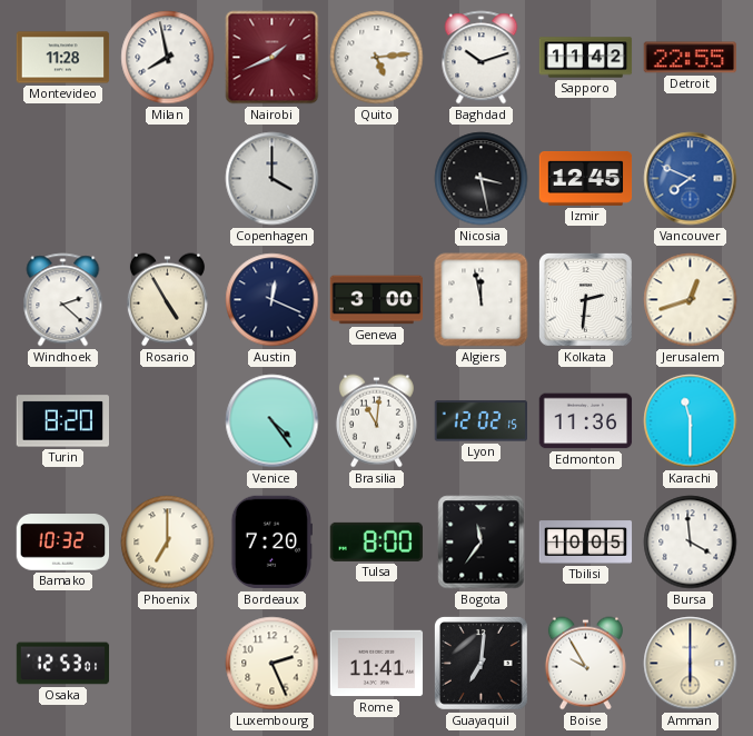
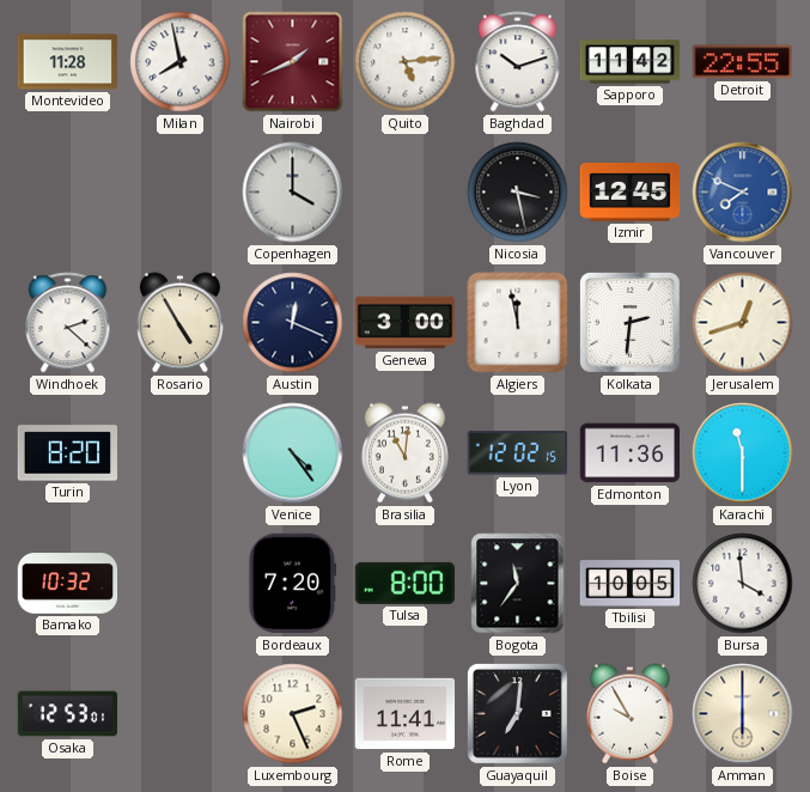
Phoenix: 7:00 -> none (168, 543)
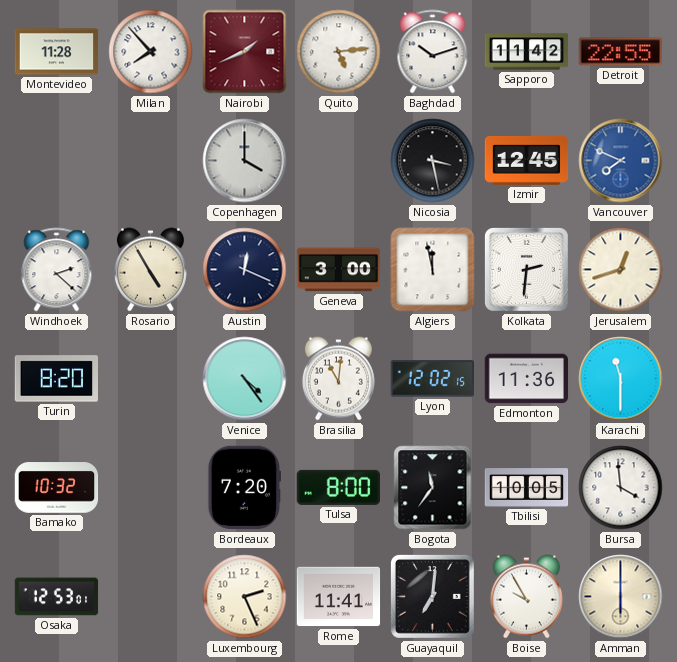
Milan: 7:58 -> 7:53 (151, 52)
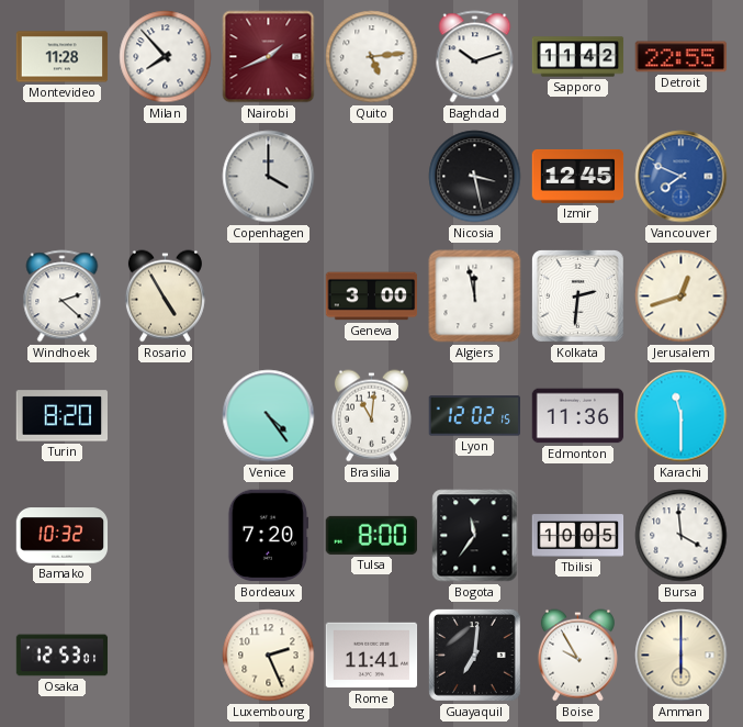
Austin: 12:19 -> none (245, 270)
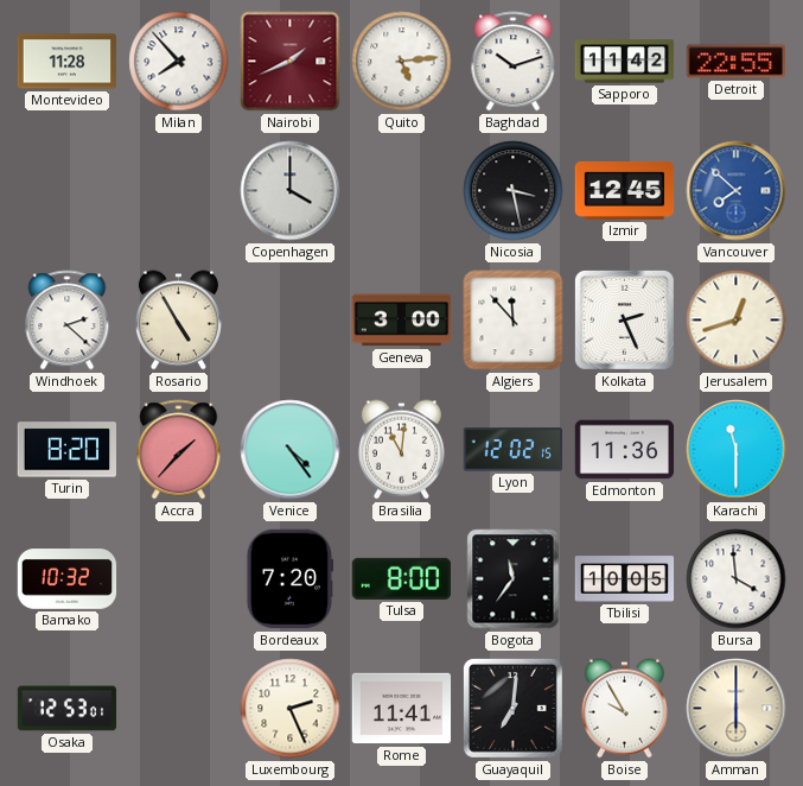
Vancouver: 7:49 -> 7:52 (737, 191)
Algiers: 11:58 -> 11:53 (514, 321)
Kolkata: 2:31 -> 2:26 (625, 321)
Accra: none -> 1:37 (179, 450)
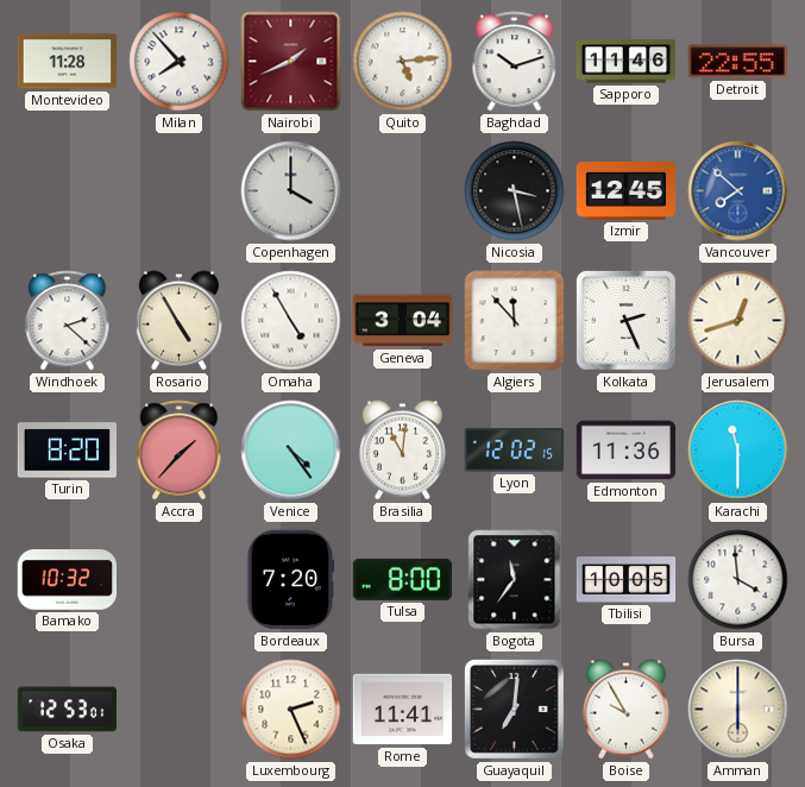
Sapporo: 11:42 -> 11:46 (627, 62)
Omaha: none -> 4:55 (291, 321)
Geneva: 3:00 -> 3:04 (403, 321)
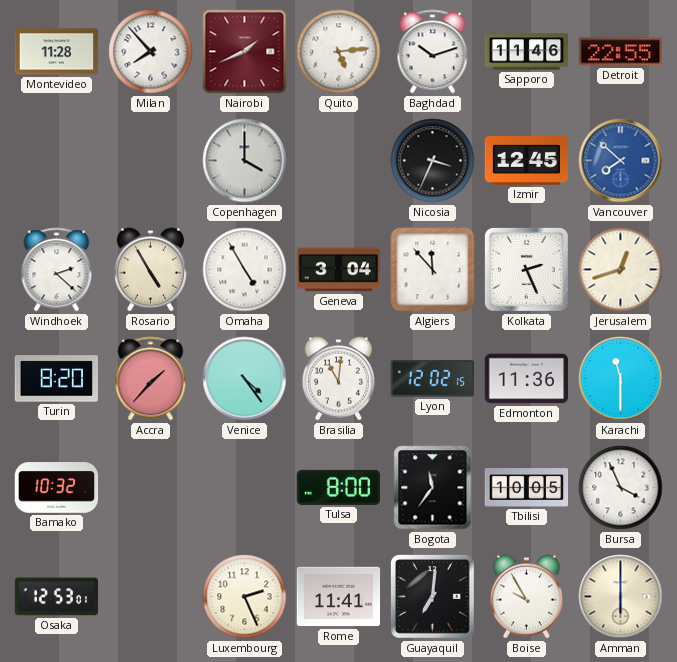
Nicosia: 3:28 -> 3:34 (433, 161)
Bordeaux: 7:20 -> none (290, 580)
Bursa: 3:59 -> 3:56 (621, 488)
